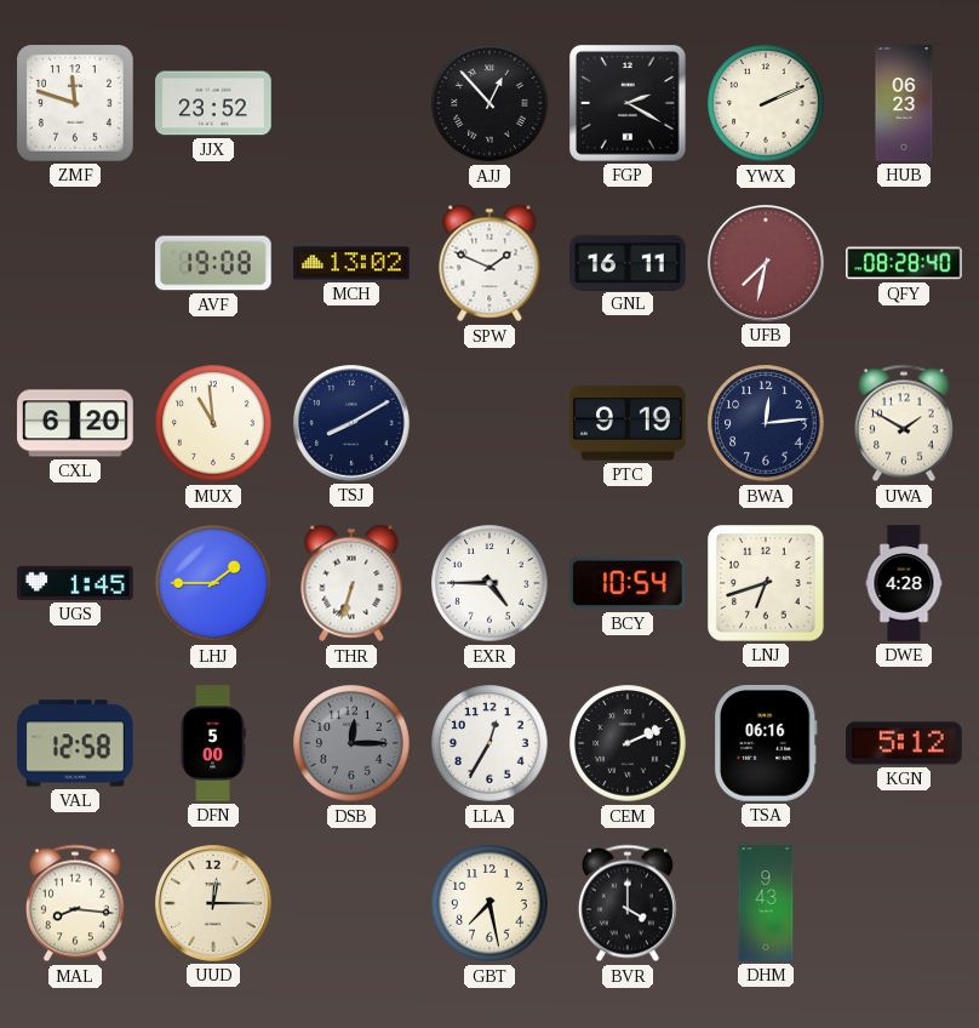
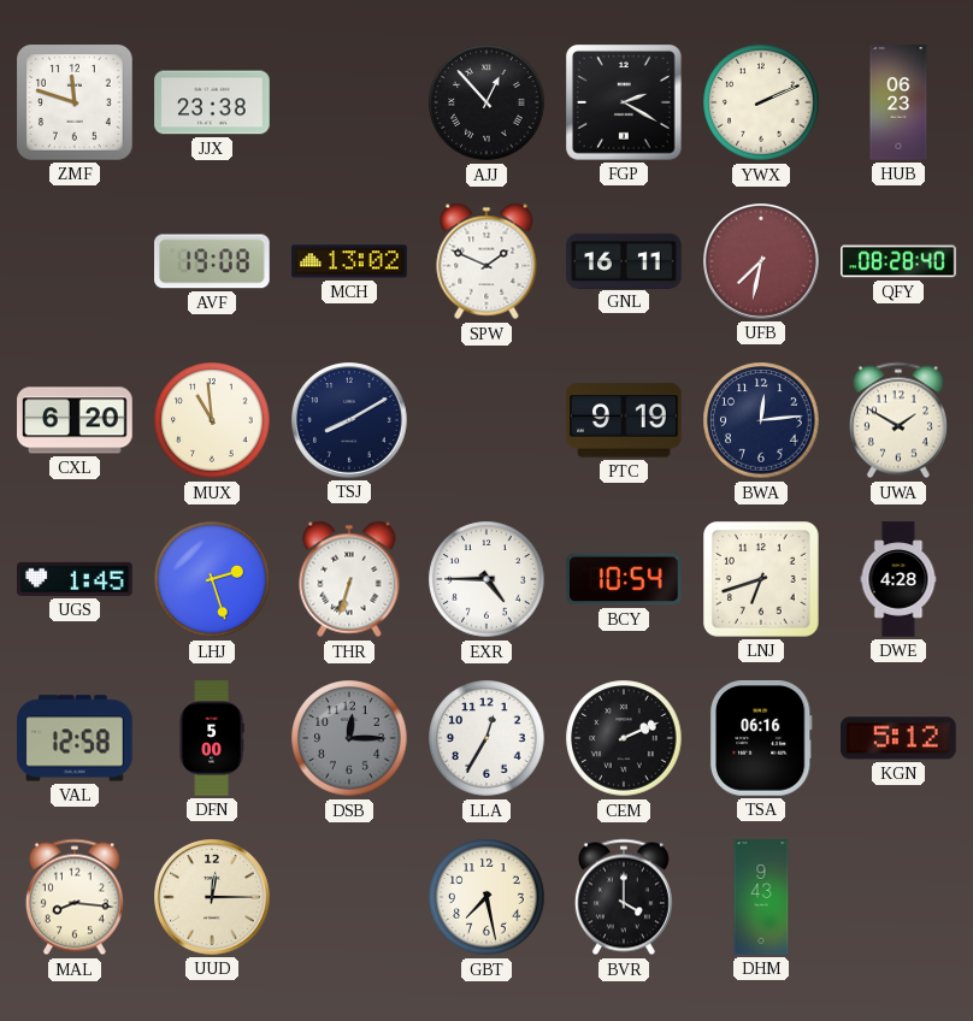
JJX: 23:52 -> 23:38 (212, 102)
LHJ: 1:45 -> 2:27 (212, 579)
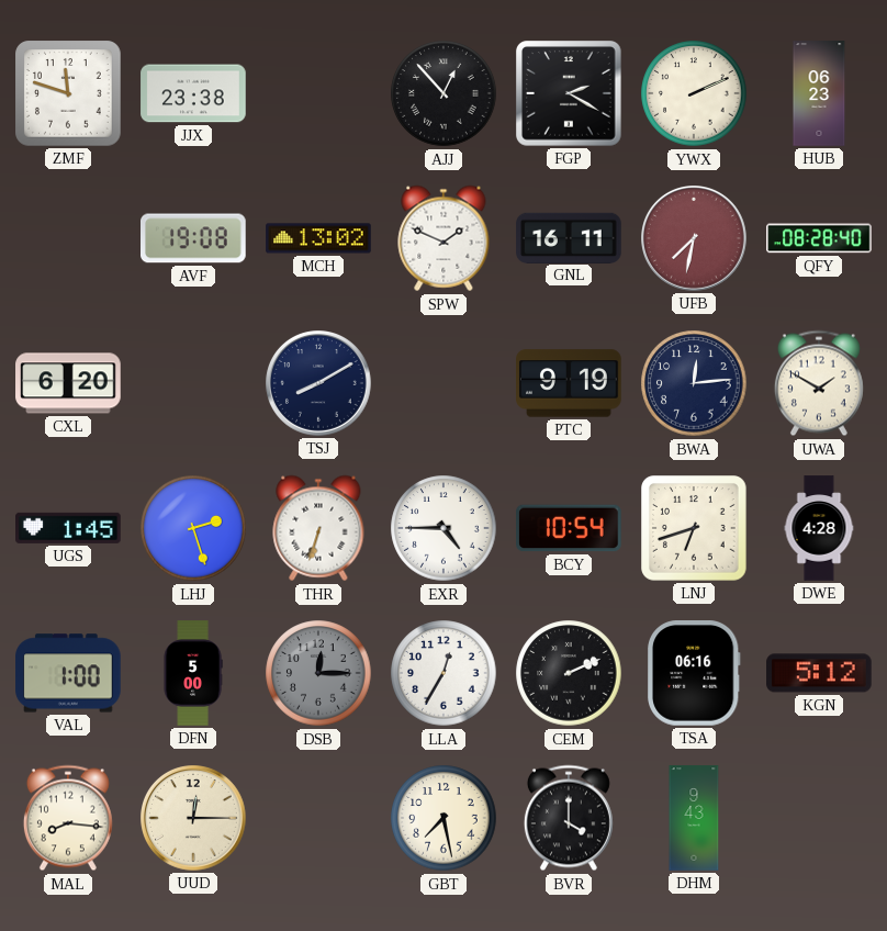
MUX: 10:59 -> none (212, 420)
VAL: 12:58 -> 1:00 (68, 673)
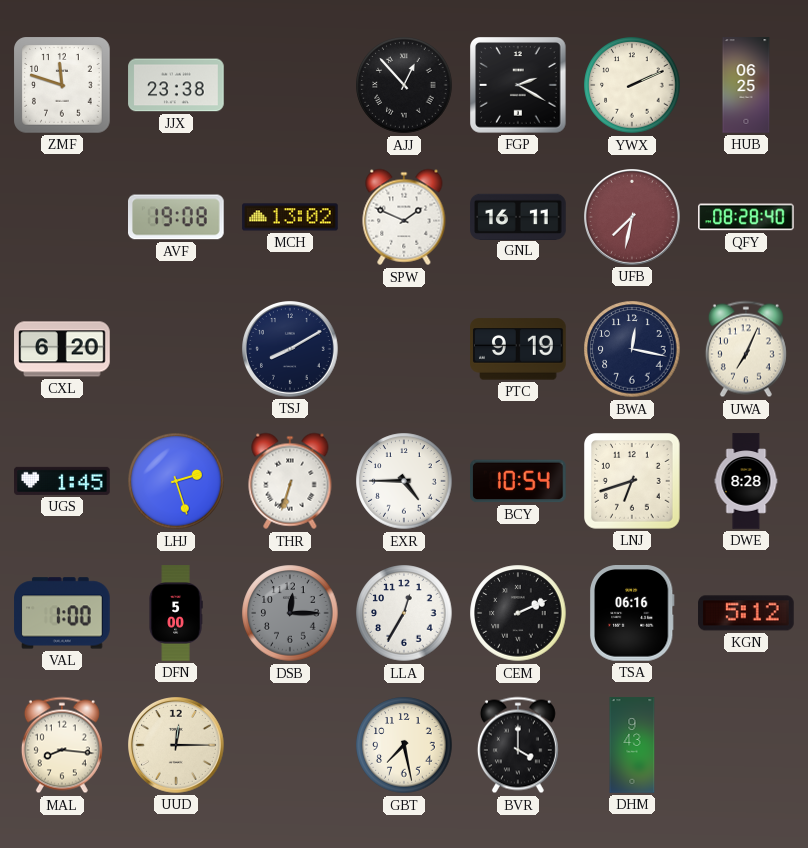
HUB: 06:23 -> 06:25 (746, 85)
BWA: 12:14 -> 12:17 (632, 349)
UWA: 1:50 -> 7:04 (746, 349)
DWE: 4:28 -> 8:28 (746, 481)
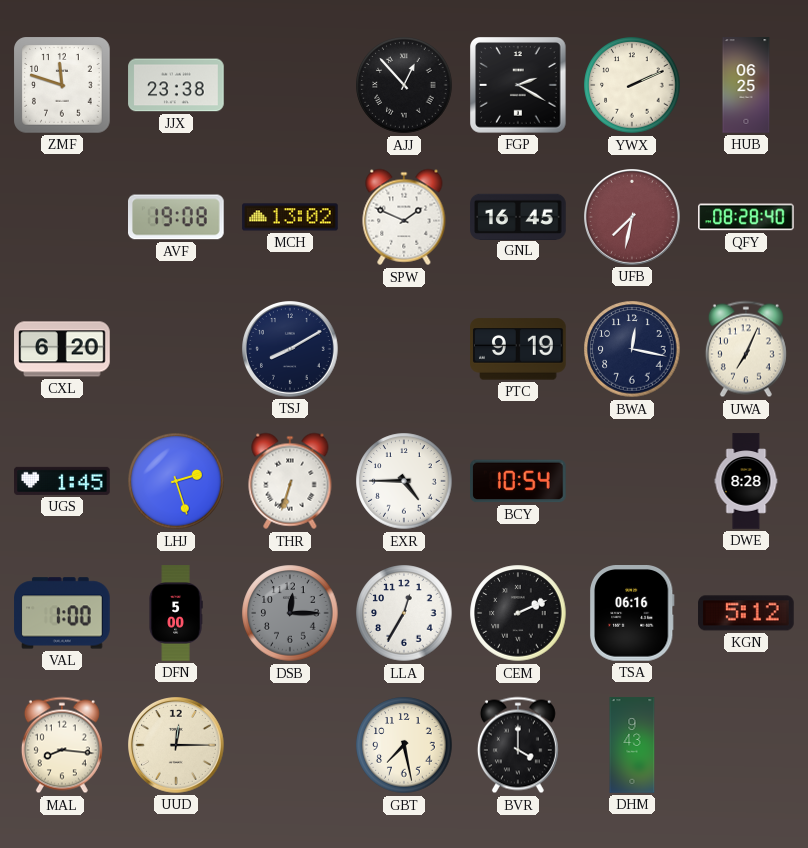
GNL: 16:11 -> 16:45 (518, 216)
LNJ: 6:42 -> none (632, 481)
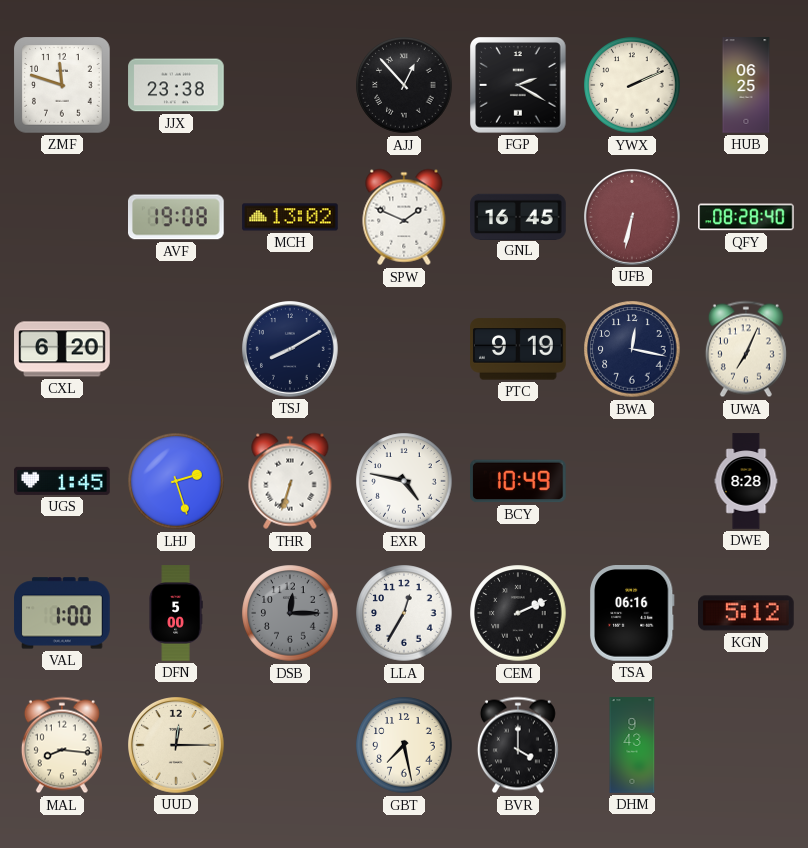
UFB: 7:32 -> 6:32 (633, 218)
EXR: 4:45 -> 4:47 (404, 481)
BCY: 10:54 -> 10:49 (518, 481)
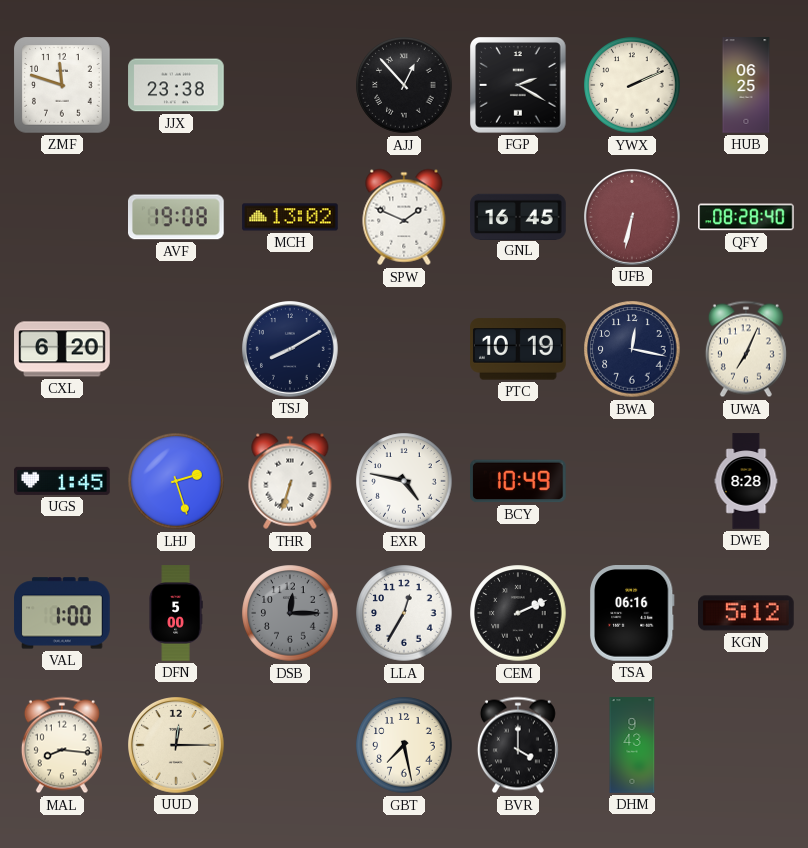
PTC: 9:19 -> 10:19 (518, 349)
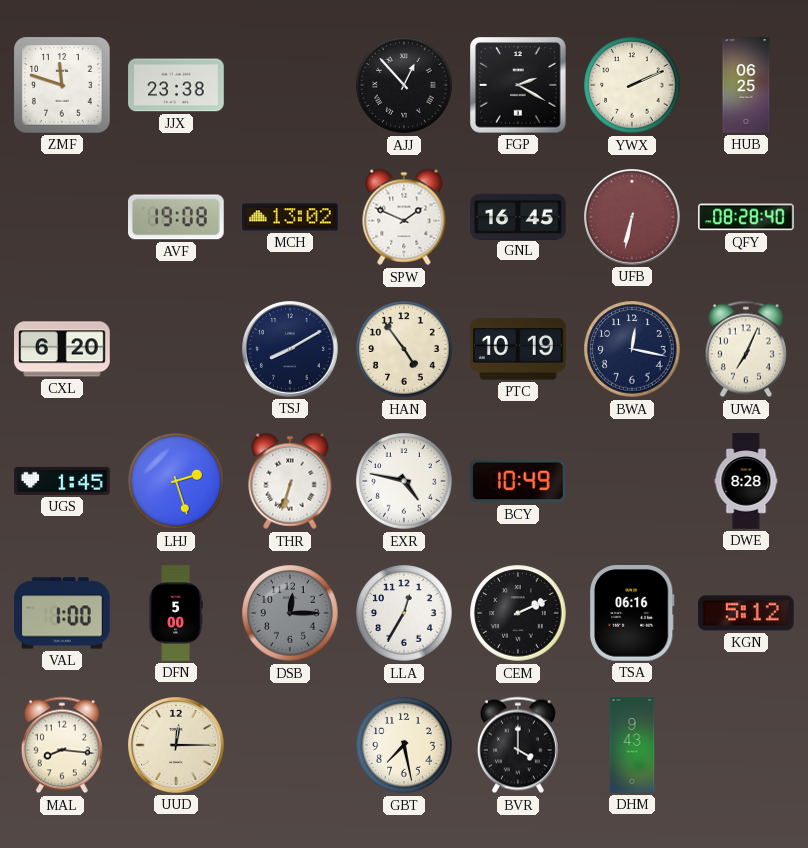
HAN: none -> 4:54 (404, 349)
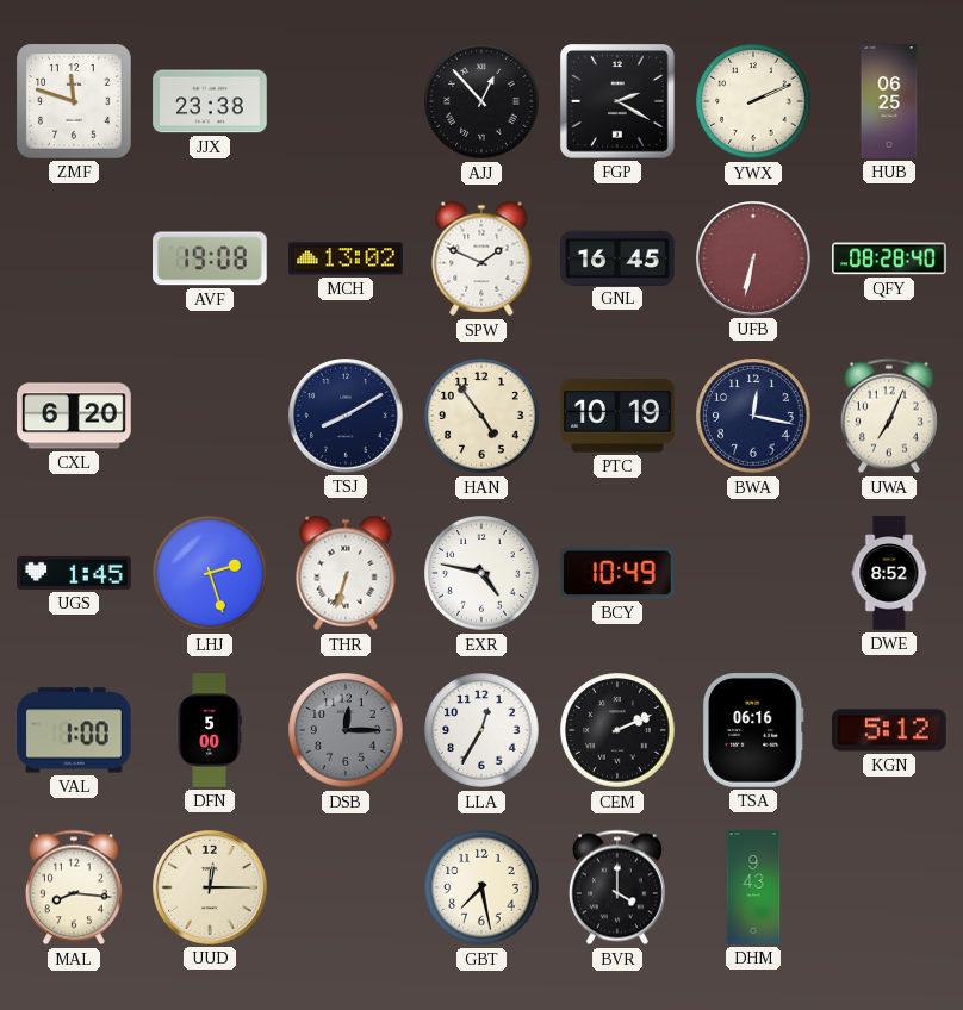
DWE: 8:28 -> 8:52 (889, 573)
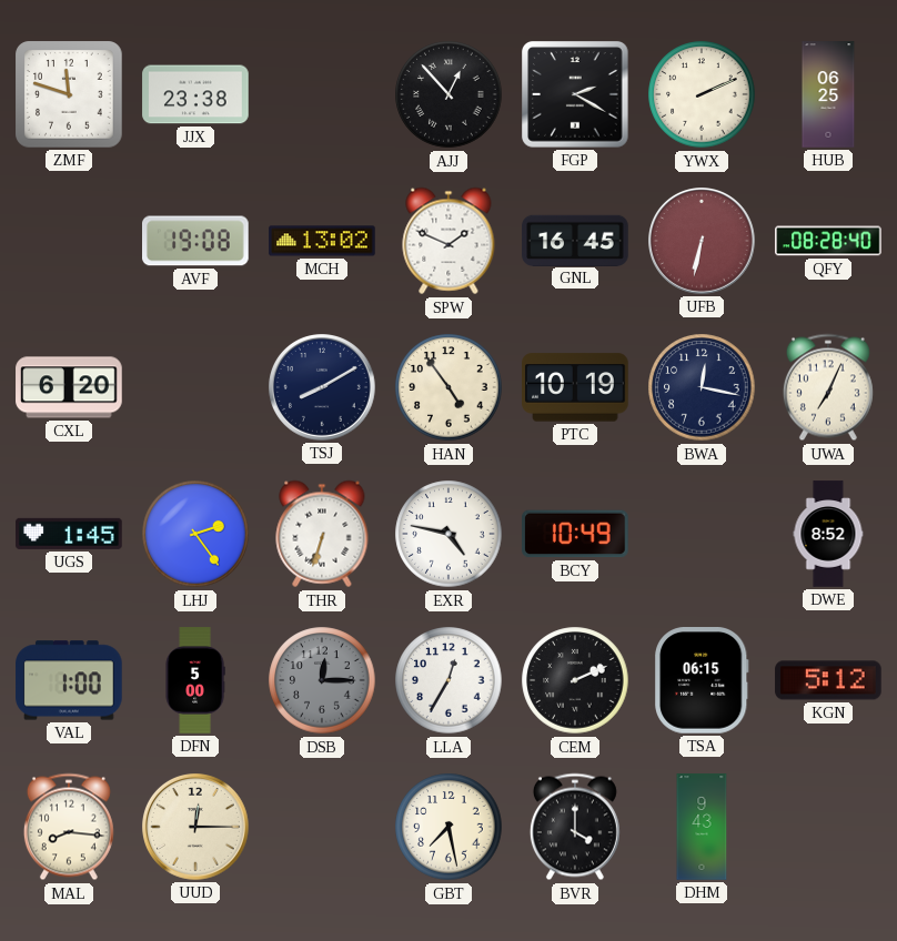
LHJ: 2:27 -> 2:24 (195, 534)
TSA: 06:16 -> 06:15 (702, 680)
